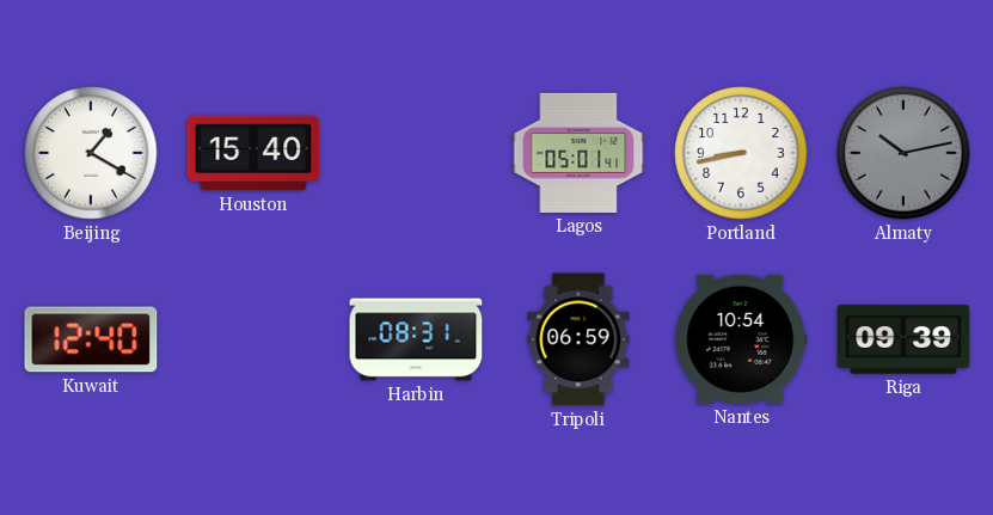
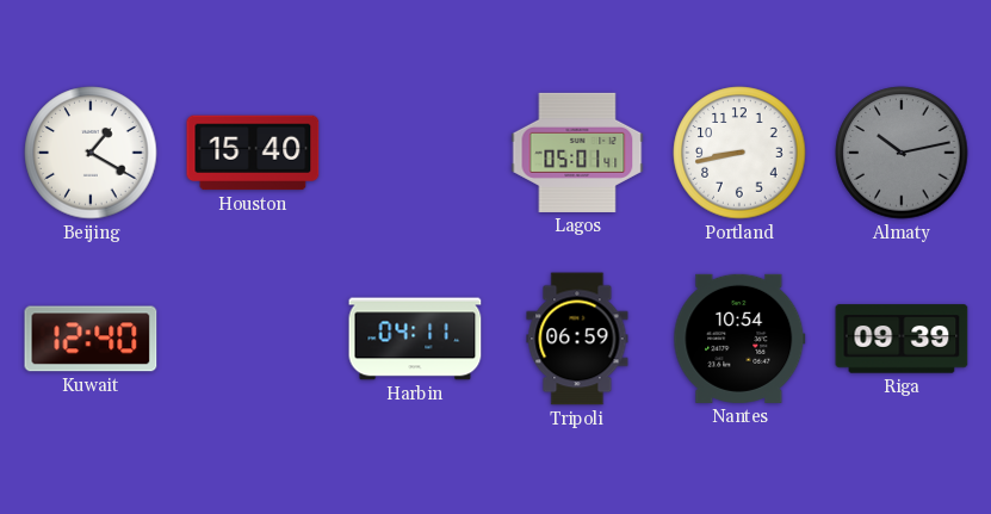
Harbin: 08:31 -> 04:11 (415, 339)
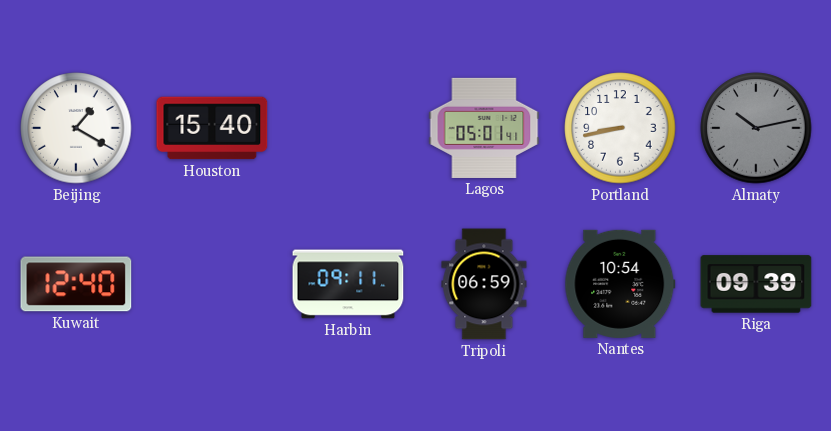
Harbin: 04:11 -> 09:11 (348, 284)
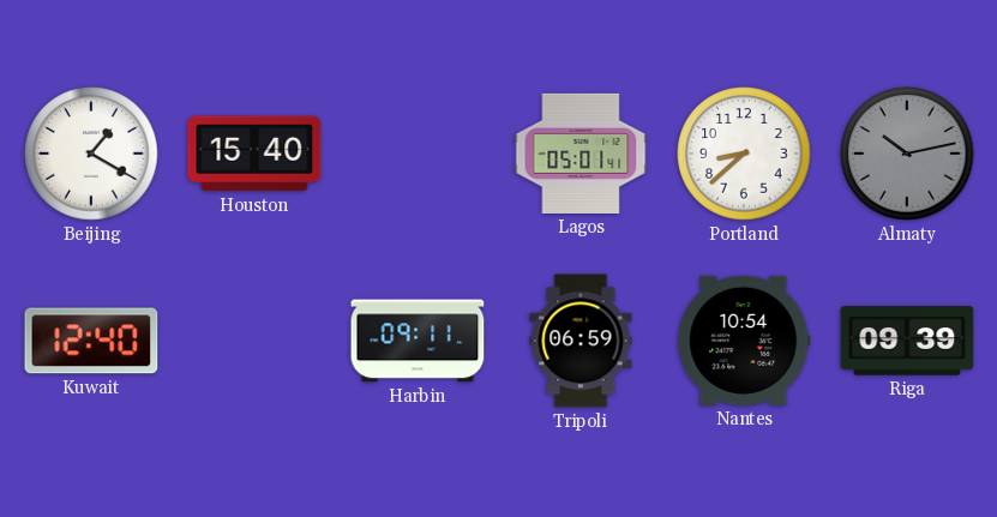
Portland: 8:43 -> 8:38 (744, 154)
